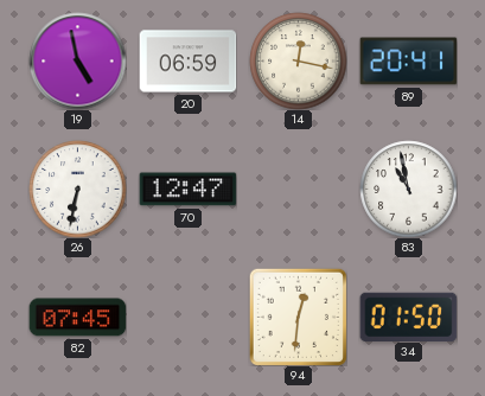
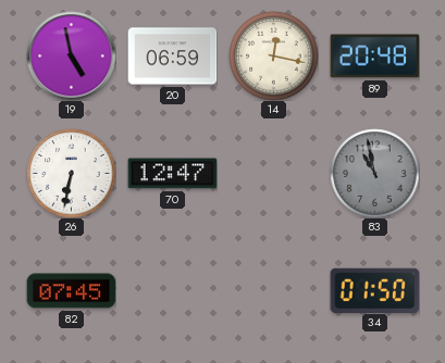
89: 20:41 -> 20:48 (374, 57)
83 dial: white -> grey (374, 173)
94: 12:31 -> none (298, 317)
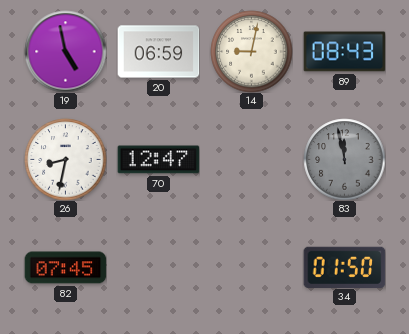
14: 12:17 -> 9:02 (251, 51)
89: 20:48 -> 08:43 (344, 52)
26: 6:32 -> 8:32 (65, 159)
83: 10:58 -> 11:58 (344, 159)
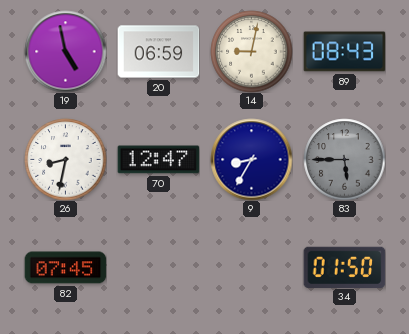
9: none -> 8:35 (251, 159)
83: 11:58 -> 5:45 (344, 159)
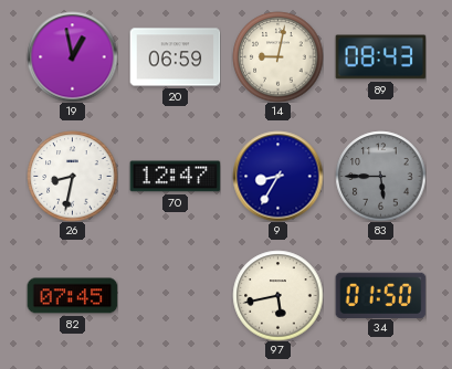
19: 4:58 -> 12:58 (72, 56)
97: none -> 5:43 (277, 295)
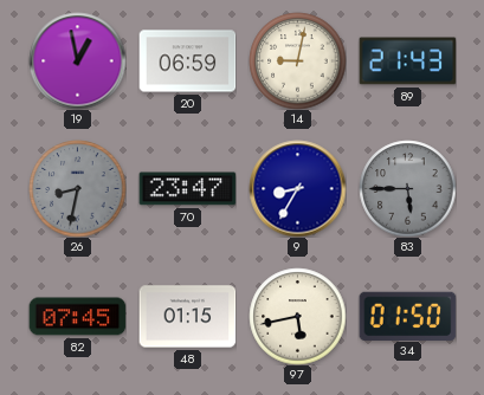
89: 08:43 -> 21:43 (407, 61)
26 dial: white -> grey (77, 188)
70: 12:47 -> 23:47 (187, 189)
48: none -> 01:15 (187, 317)
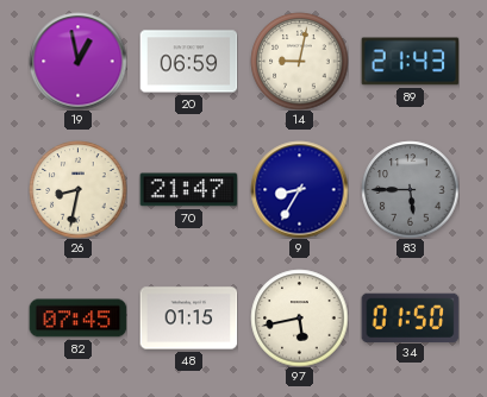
26 dial: grey -> cream (77, 189)
70: 23:47 -> 21:47 (188, 190)
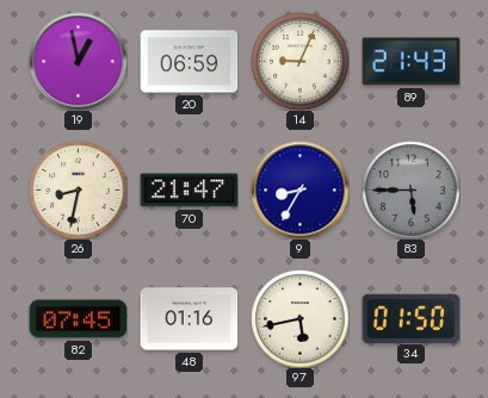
14: 9:02 -> 9:04 (299, 61)
48: 01:15 -> 01:16 (189, 319)
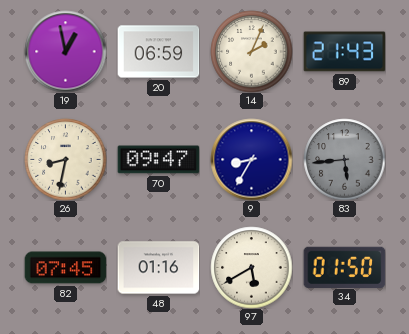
14: 9:04 -> 2:04 (251, 51)
70: 21:47 -> 09:47 (158, 160)
83: 5:45 -> 5:44 (344, 159)
97: 5:43 -> 5:40 (251, 267)
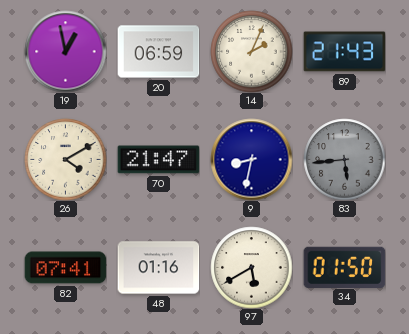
26: 8:32 -> 4:10 (65, 159)
70: 09:47 -> 21:47 (158, 160)
9: 8:35 -> 8:32 (251, 159)
82: 07:45 -> 07:41 (65, 268)
